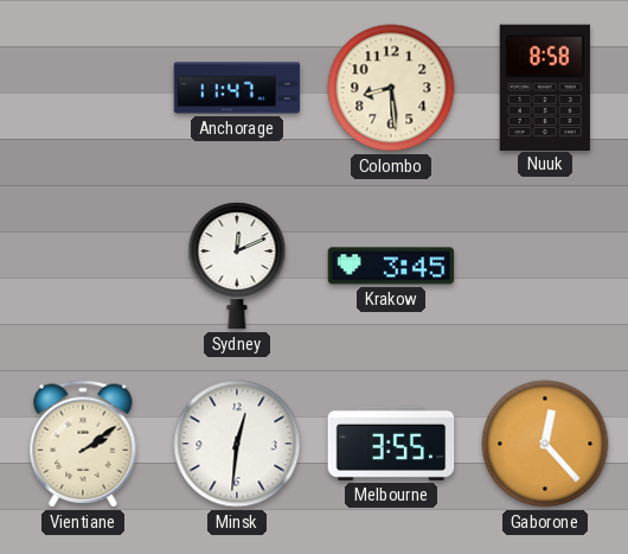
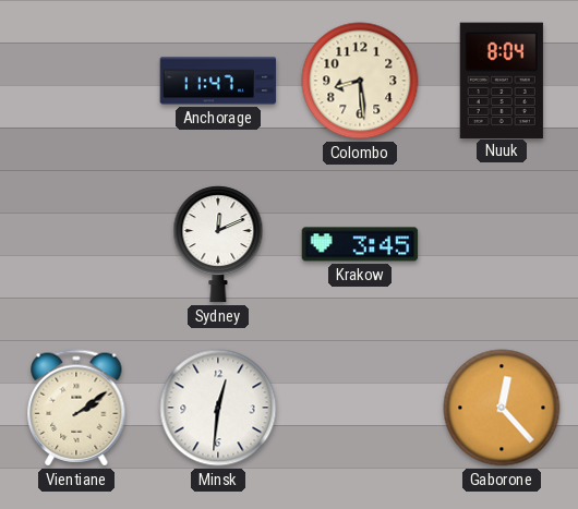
Nuuk: 8:58 -> 8:04 (502, 80)
Melbourne: 3:55 -> none (391, 444)
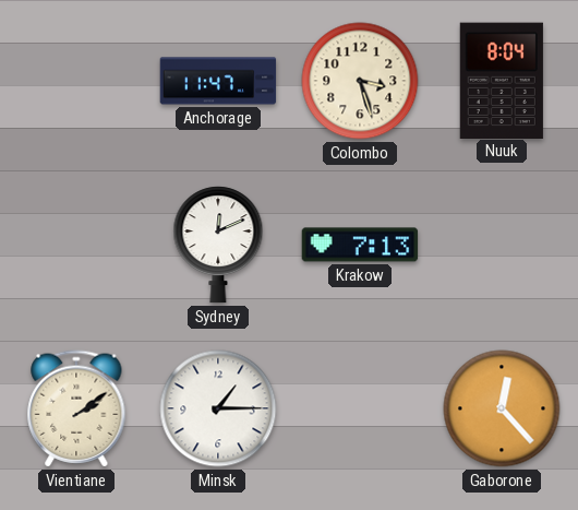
Colombo: 8:29 -> 3:27 (360, 81)
Krakow: 3:45 -> 7:13 (360, 245)
Minsk: 12:31 -> 1:15 (218, 408)
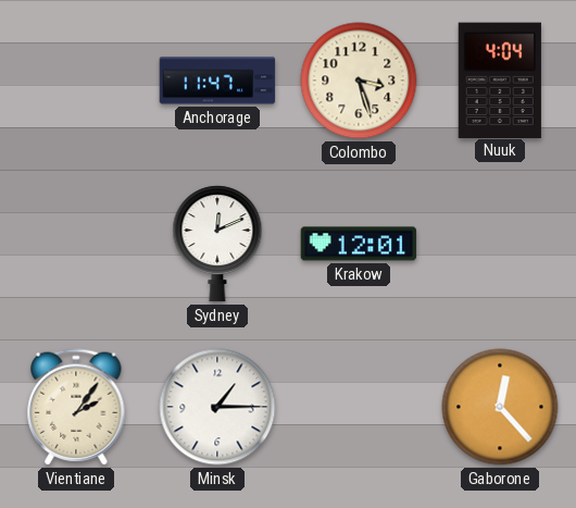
Nuuk: 8:04 -> 4:04 (500, 79)
Krakow: 7:13 -> 12:01 (359, 244)
Vientiane: 2:09 -> 2:06 (76, 407)
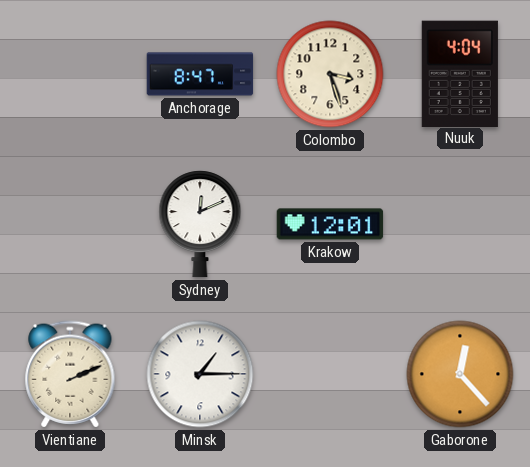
Anchorage: 11:47 -> 8:47 (200, 74)
Vientiane: 2:06 -> 2:11 (70, 374)
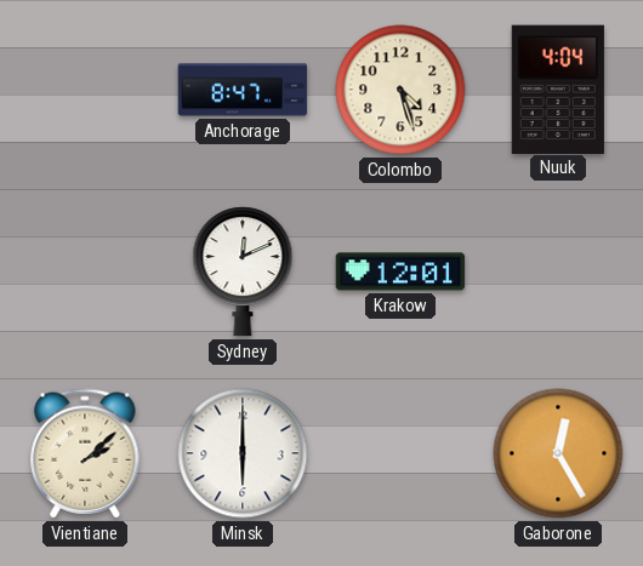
Colombo: 3:27 -> 4:27 (400, 90)
Vientiane: 2:11 -> 2:08 (85, 453)
Minsk: 1:15 -> 6:00 (243, 453)
Gaborone: 12:23 -> 12:25 (558, 453)
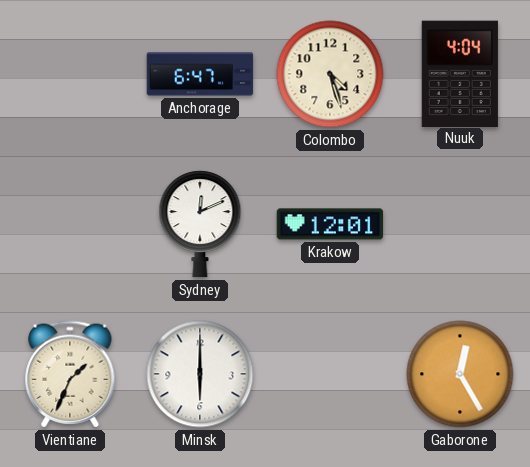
Anchorage: 8:47 -> 6:47 (200, 74)
Vientiane: 2:08 -> 1:34 (70, 374)
